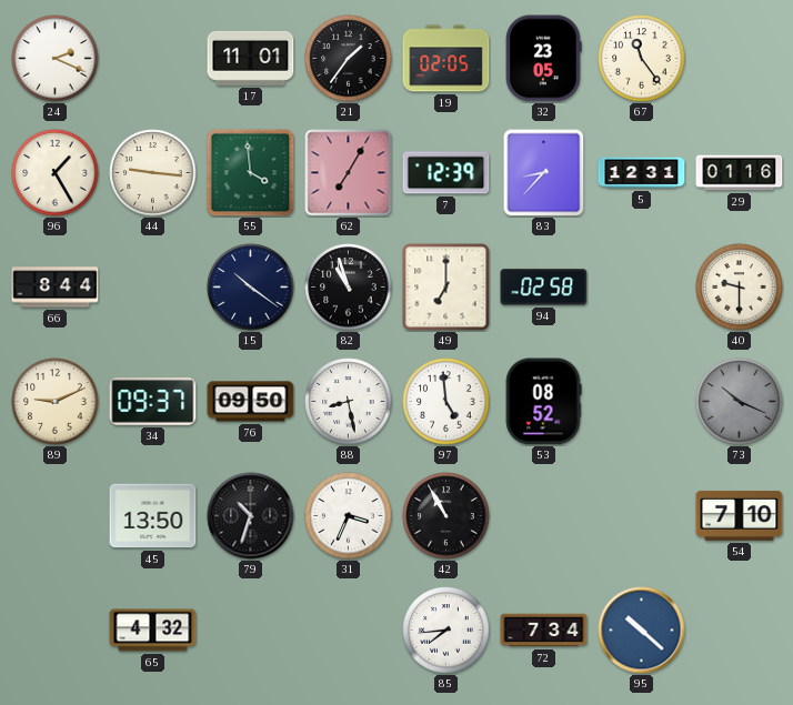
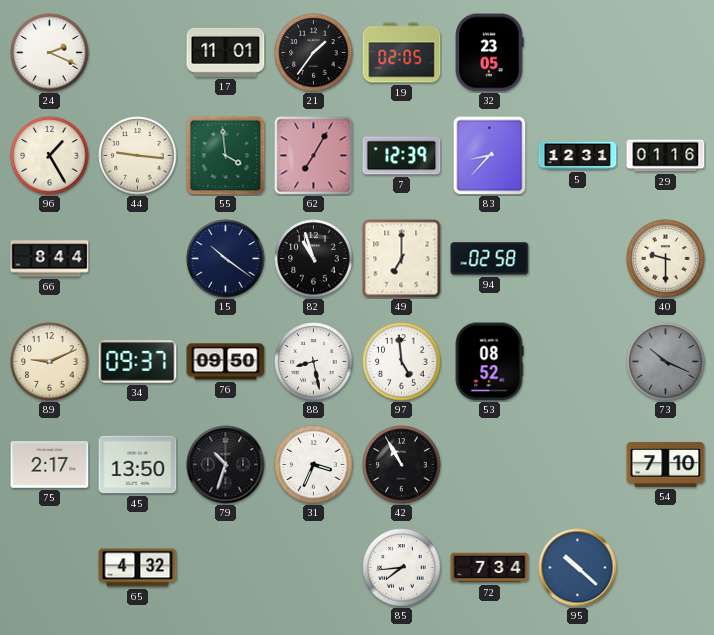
67: 11:24 -> none (642, 59)
75: none -> 2:17 (50, 465)
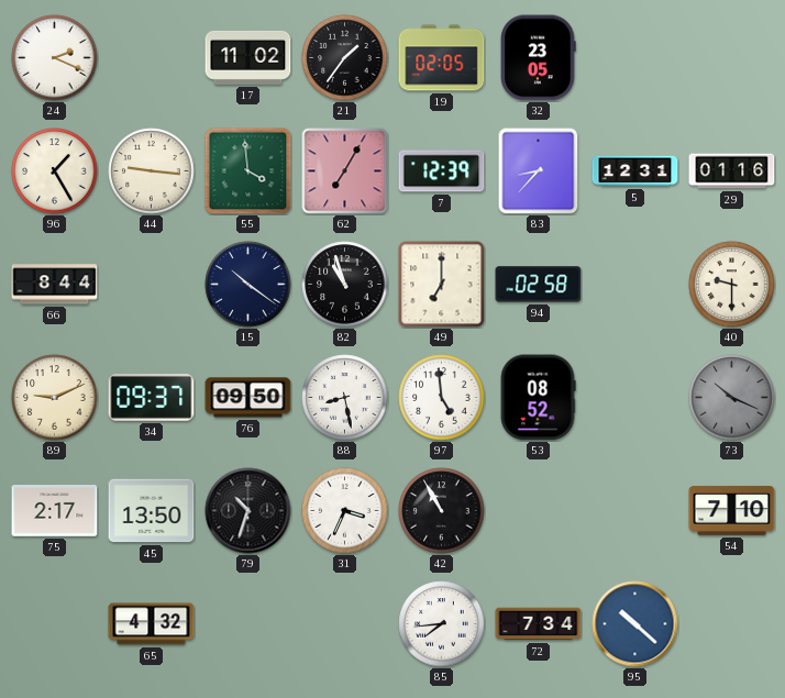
17: 11:01 -> 11:02 (248, 57)
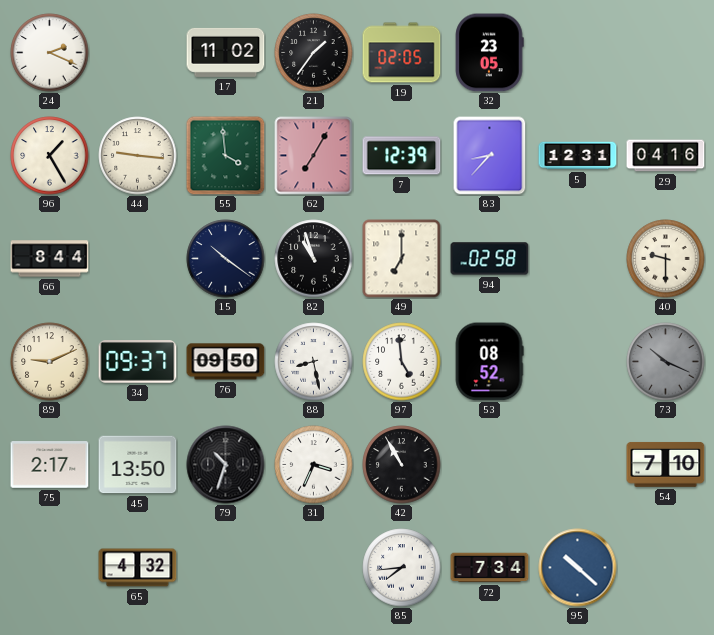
29: 01:16 -> 04:16 (666, 156)
